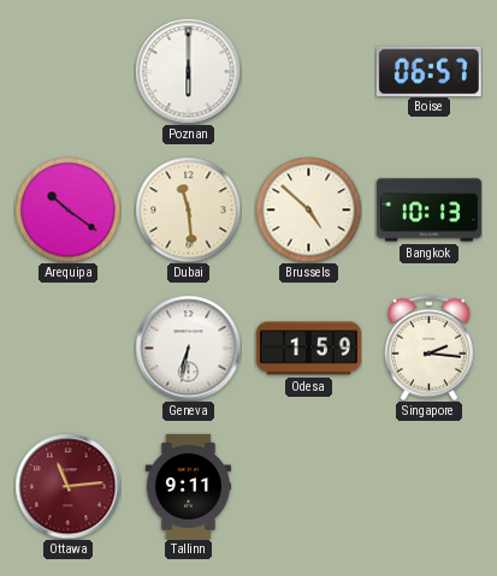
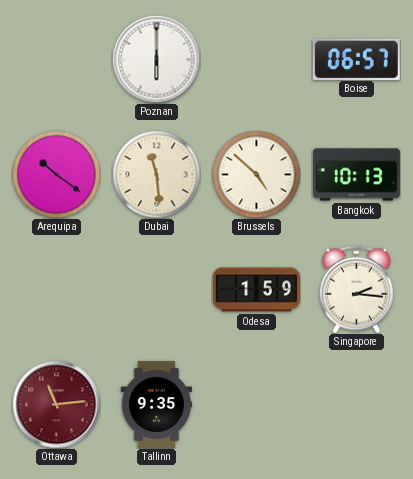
Geneva: 6:32 -> none (188, 348)
Tallinn: 9:11 -> 9:35 (156, 404)
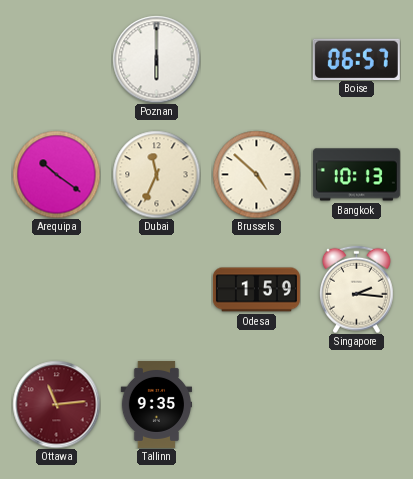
Dubai: 11:29 -> 11:34 (156, 174)
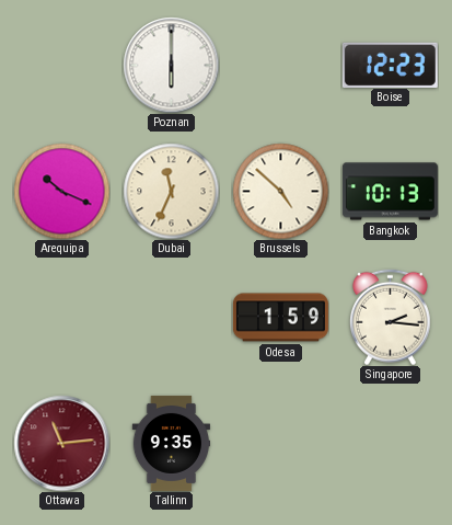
Boise: 06:57 -> 12:23 (390, 65)
Arequipa: 10:21 -> 10:19 (61, 191)
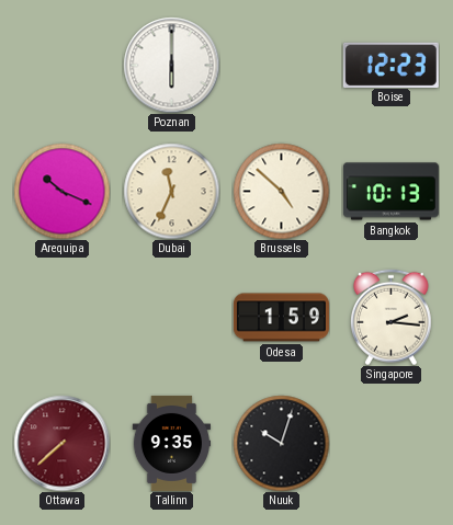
Ottawa: 11:14 -> 7:38 (61, 443)
Nuuk: none -> 10:03 (281, 443)
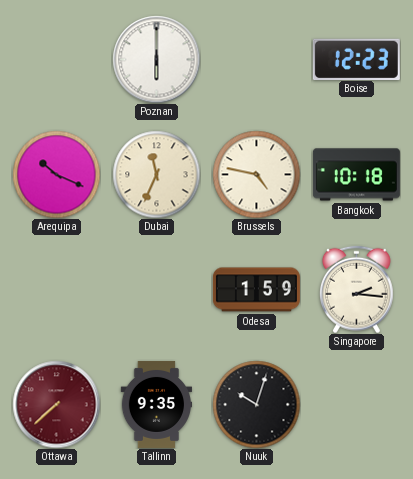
Brussels: 4:52 -> 4:47 (256, 174)
Bangkok: 10:13 -> 10:18 (356, 175)
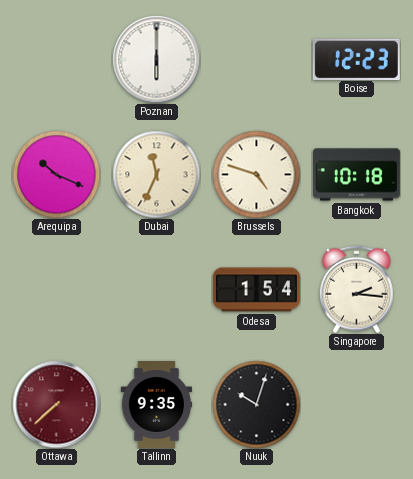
Brussels: 4:47 -> 4:48 (256, 174)
Odesa: 1:59 -> 1:54 (256, 290)
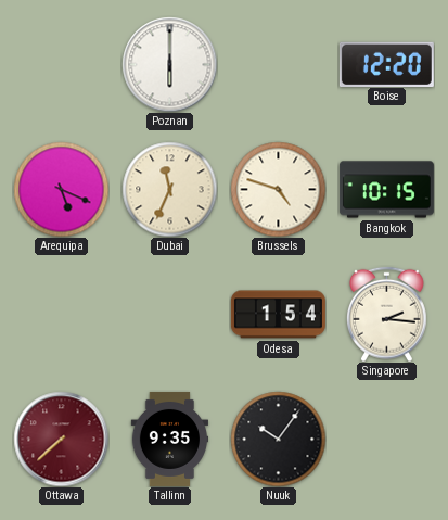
Boise: 12:23 -> 12:20 (386, 64)
Arequipa: 10:19 -> 5:19 (61, 189)
Bangkok: 10:18 -> 10:15 (386, 190)
Nuuk: 10:03 -> 10:06 (278, 439)
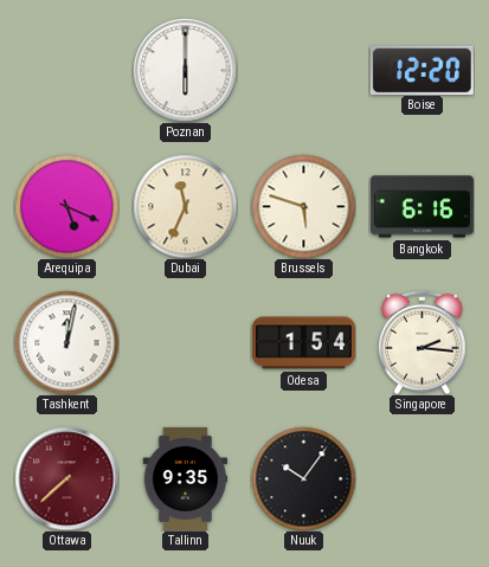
Brussels: 4:48 -> 5:48 (303, 206)
Bangkok: 10:15 -> 6:16 (422, 207)
Tashkent: none -> 12:02 (66, 342)
